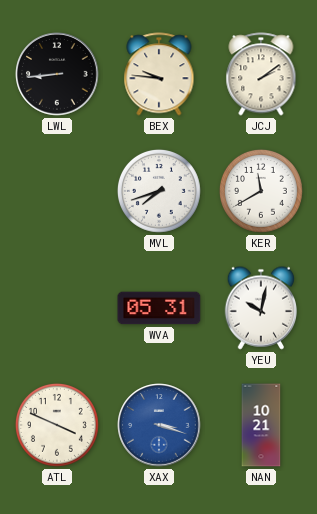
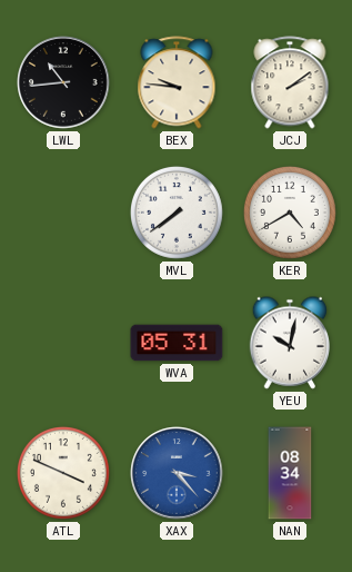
LWL: 8:44 -> 10:44 (63, 82)
MVL: 7:42 -> 7:39 (177, 213)
KER: 11:40 -> 4:40 (290, 213)
XAX: 3:18 -> 3:23 (177, 473)
NAN: 10:21 -> 08:34 (290, 473)
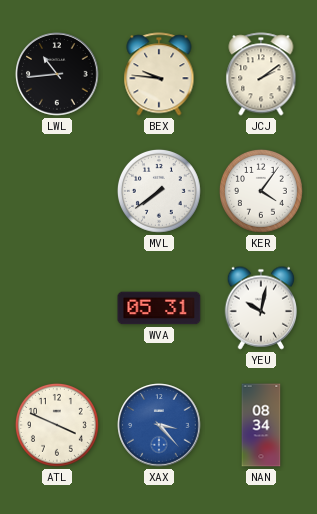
KER: 4:40 -> 4:06 (261, 191)
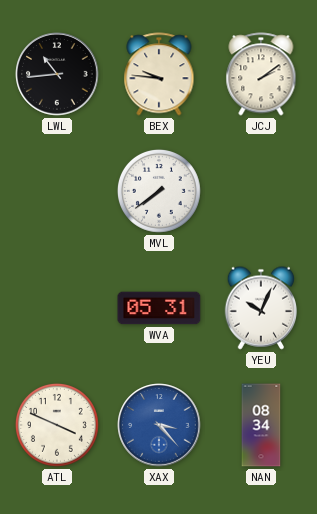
KER: 4:06 -> none (261, 191)
YEU: 10:02 -> 10:04 (260, 308)
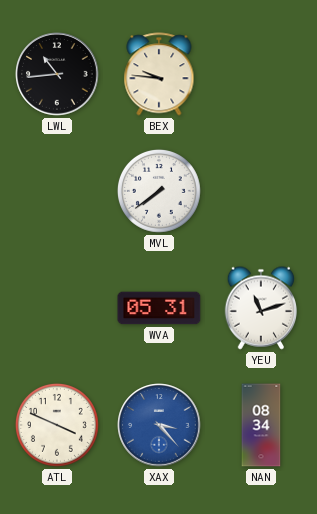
JCJ: 2:09 -> none (261, 74)
YEU: 10:04 -> 11:12 (260, 308)
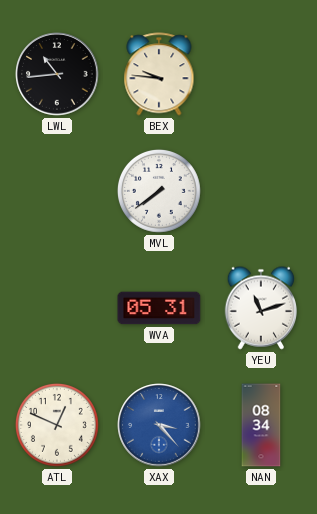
ATL: 3:49 -> 12:49 (57, 425)
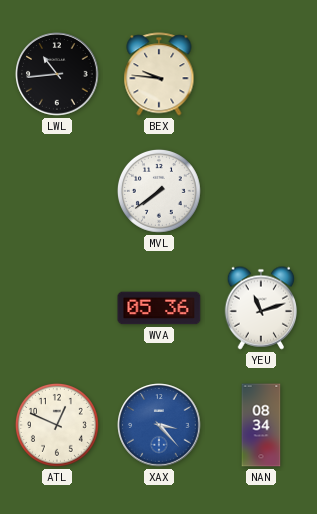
WVA: 05:31 -> 05:36 (159, 308)
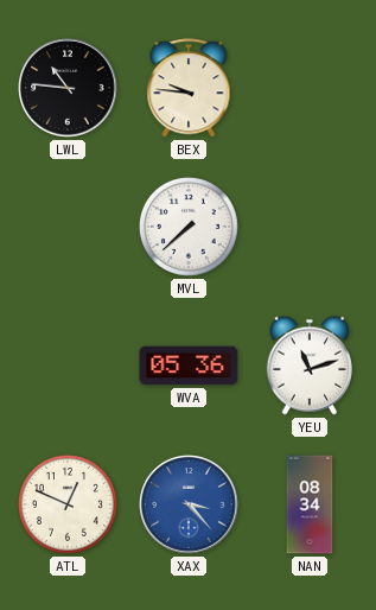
LWL: 10:44 -> 10:46 (68, 88)
MVL: 7:39 -> 7:38 (189, 227)
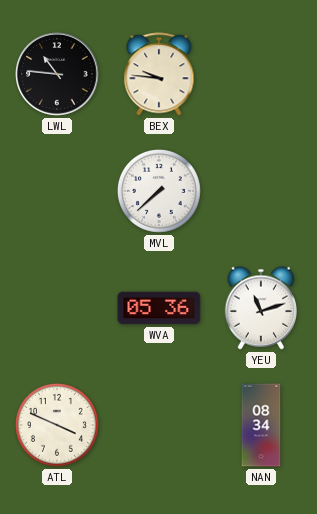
ATL: 12:49 -> 3:49 (57, 425)
XAX: 3:23 -> none (189, 504)
